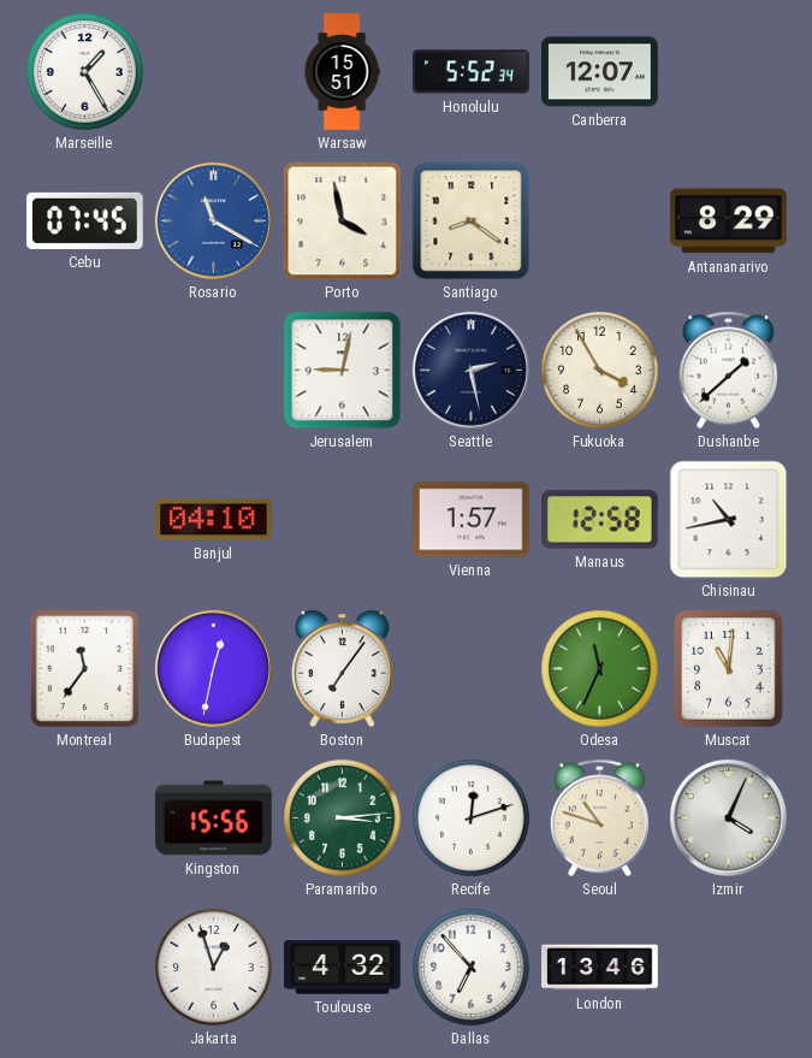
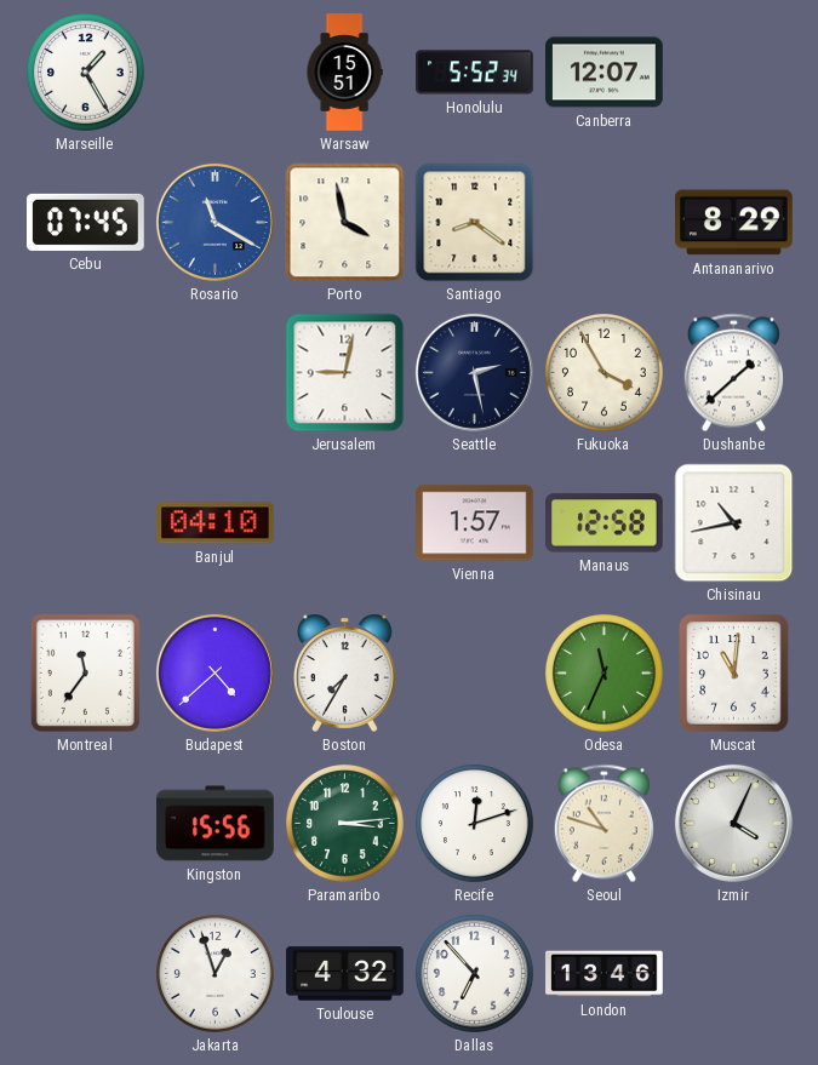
Budapest: 12:32 -> 4:38 (214, 672)
Boston: 7:06 -> 7:35 (344, 672)
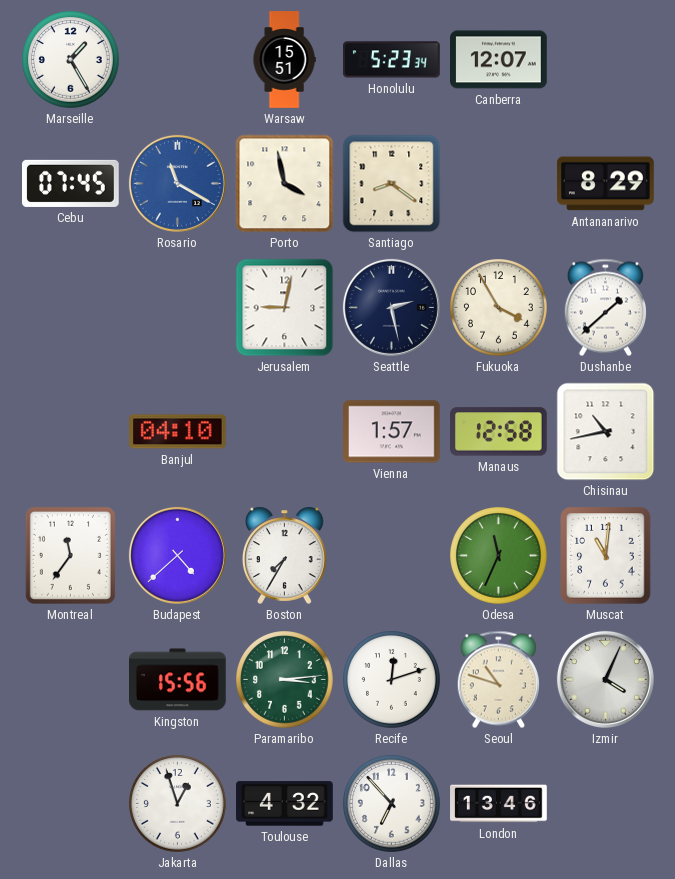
Honolulu: 5:52 -> 5:23 (392, 60)
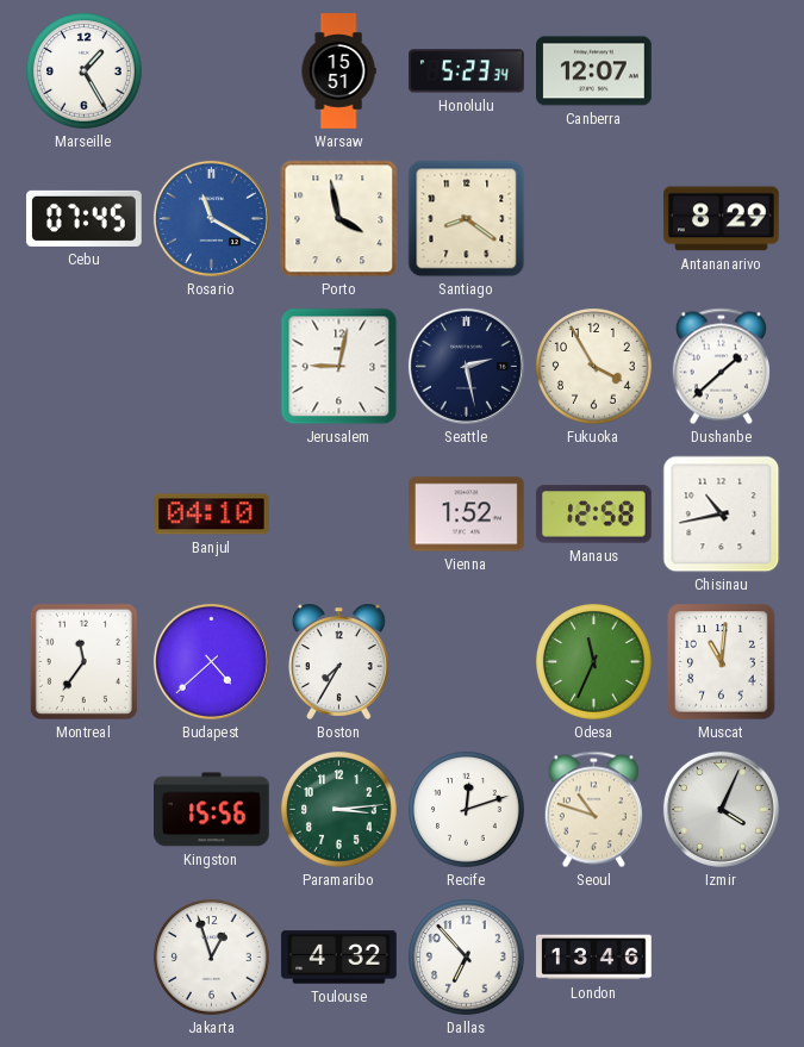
Vienna: 1:57 -> 1:52 (467, 515)
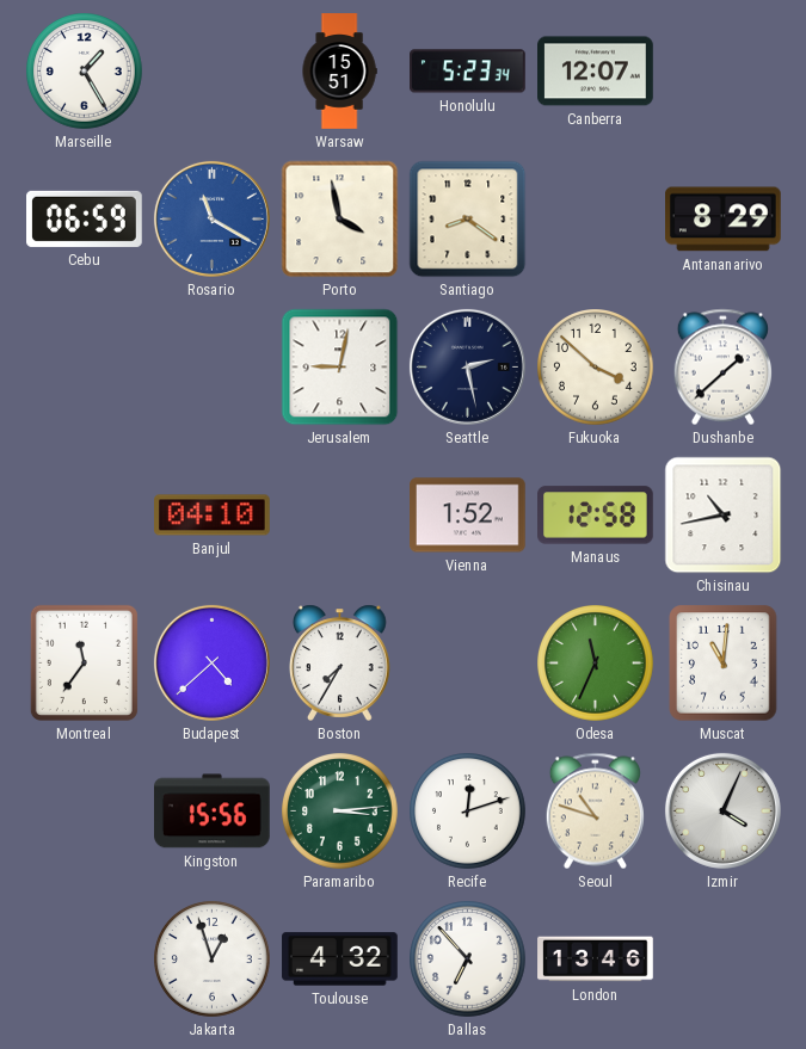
Cebu: 07:45 -> 06:59 (85, 218)
Fukuoka: 3:55 -> 3:52 (596, 368)
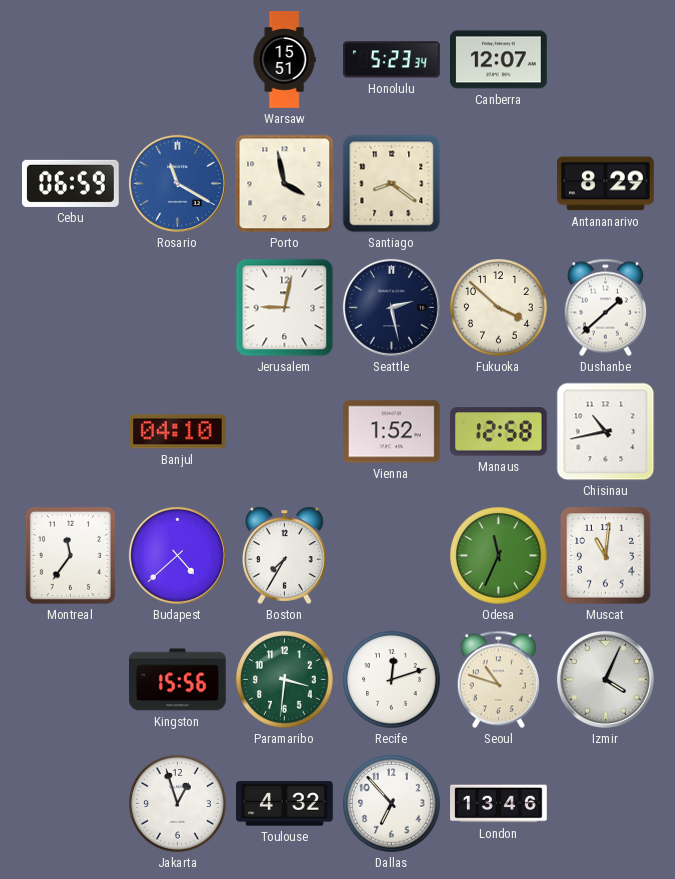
Marseille: 1:25 -> none (85, 72)
Paramaribo: 3:14 -> 3:31 (285, 680)
